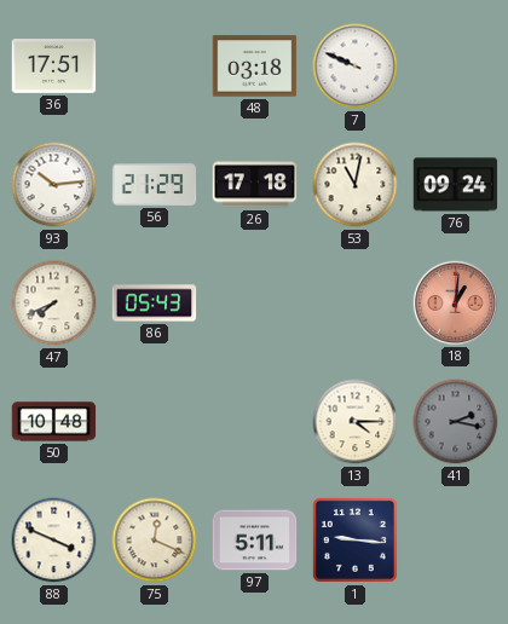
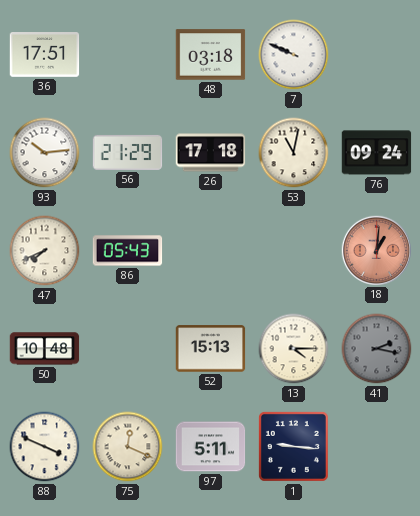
52: none -> 15:13 (211, 349)
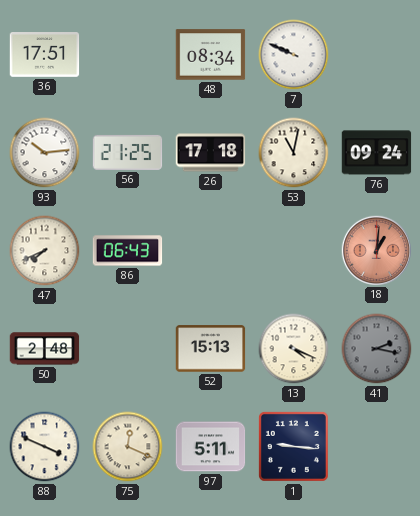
48: 03:18 -> 08:34 (211, 55)
56: 21:29 -> 21:25 (128, 152)
86: 05:43 -> 06:43 (128, 251)
50: 10:48 -> 2:48 (45, 349)
13: 4:15 -> 4:19 (294, 349)
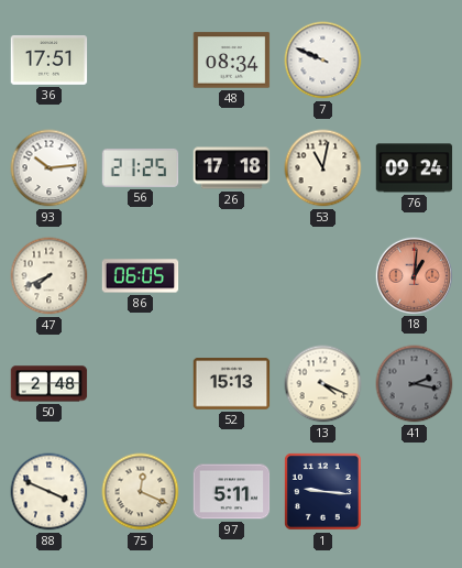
86: 06:43 -> 06:05 (141, 276)
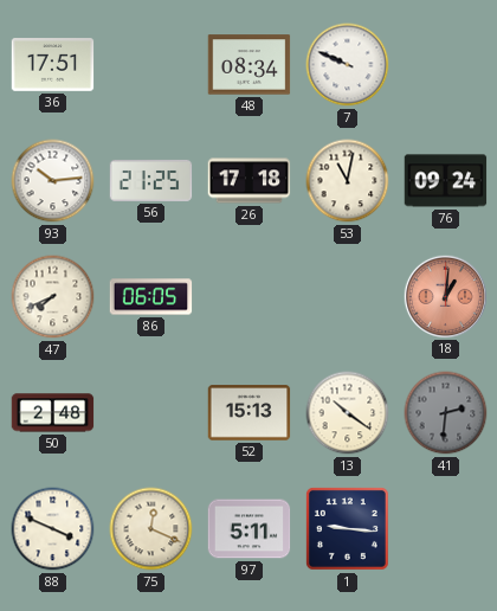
13: 4:19 -> 10:21 (348, 413)
41: 2:17 -> 2:31 (446, 413)
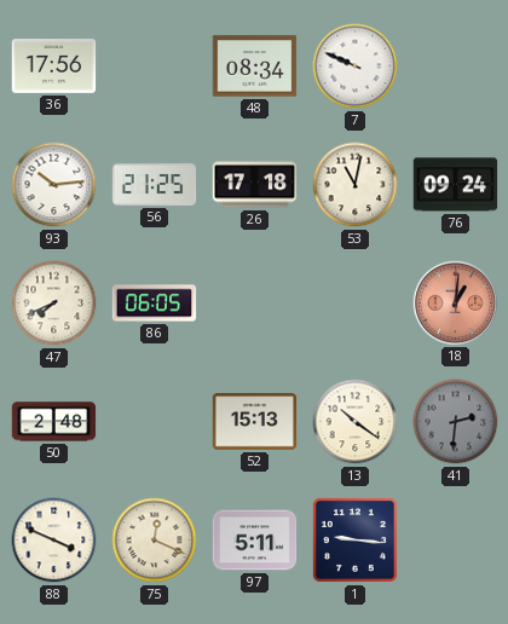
36: 17:51 -> 17:56 (54, 67)
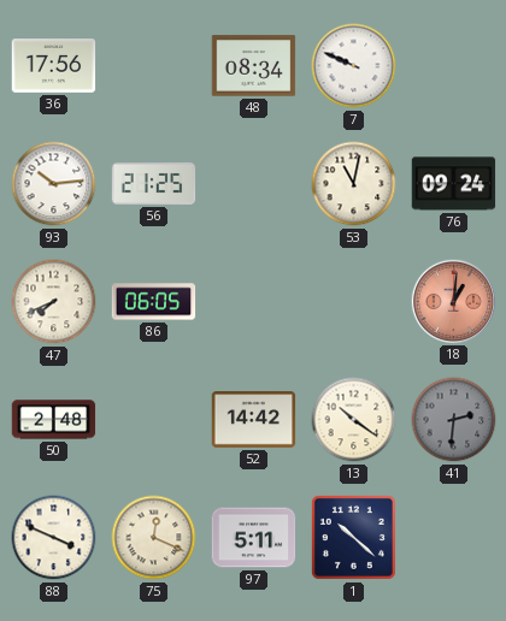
26: 17:18 -> none (255, 185)
52: 15:13 -> 14:42 (254, 420)
1: 9:16 -> 10:22 (353, 537)
